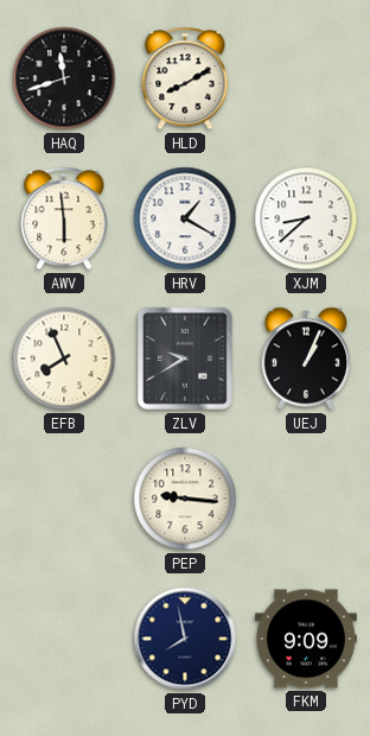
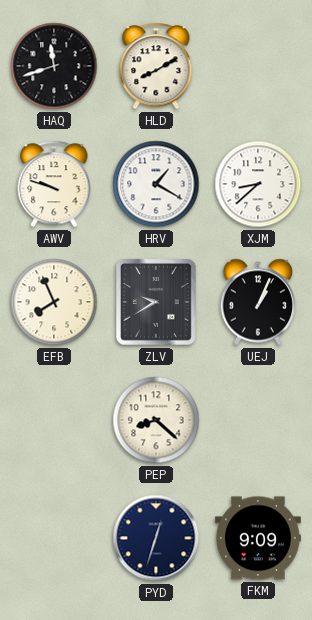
AWV: 5:59 -> 9:48 (54, 184)
PEP: 9:16 -> 8:22 (156, 420)
PYD: 7:58 -> 12:33 (156, 538)
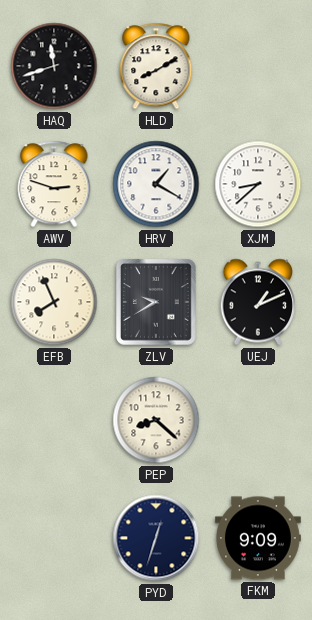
AWV: 9:48 -> 2:48 (54, 184)
UEJ: 1:04 -> 1:11 (258, 302)
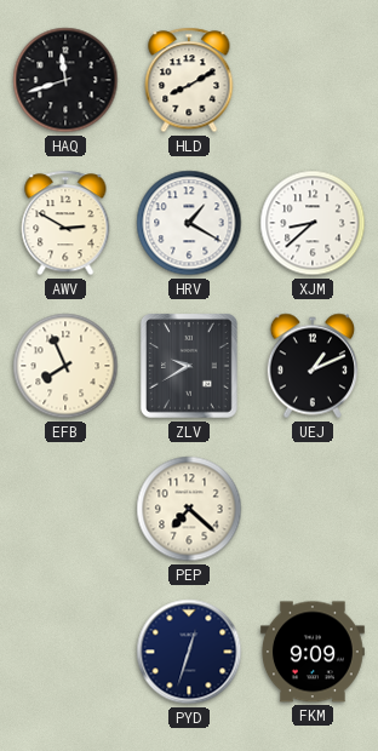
AWV: 2:48 -> 2:50 (65, 223)
PEP: 8:22 -> 7:22 (189, 509)
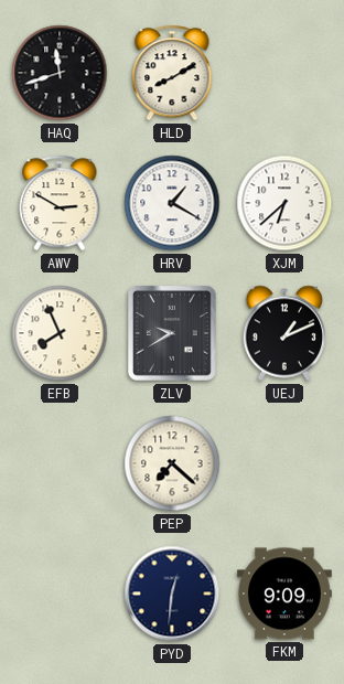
XJM: 8:38 -> 6:38 (284, 203)
PYD: 12:33 -> 12:31 (172, 594)
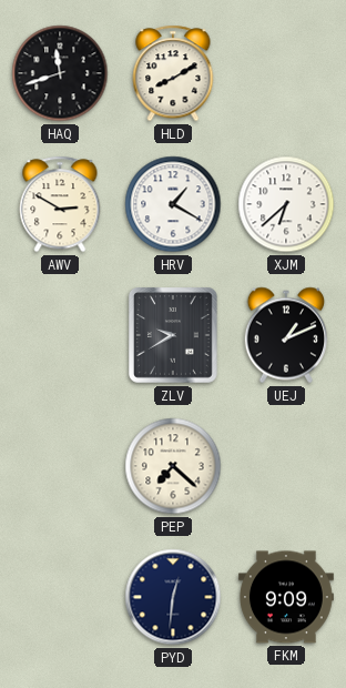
EFB: 7:56 -> none (60, 333)
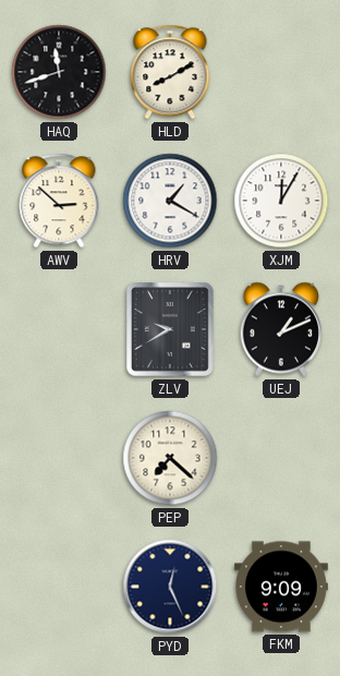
AWV: 2:50 -> 2:52 (59, 201)
XJM: 6:38 -> 12:05 (281, 201)
PYD: 12:31 -> 12:26 (170, 587)
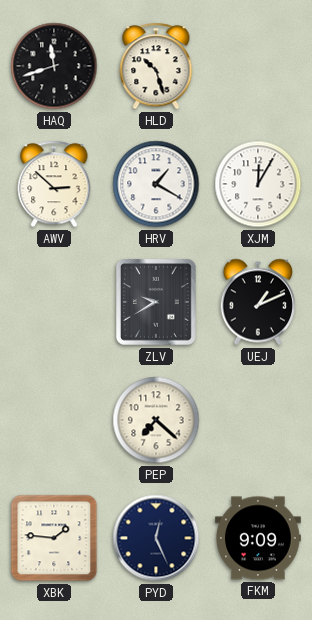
HLD: 8:10 -> 10:27 (156, 66)
XBK: none -> 1:46 (54, 538)
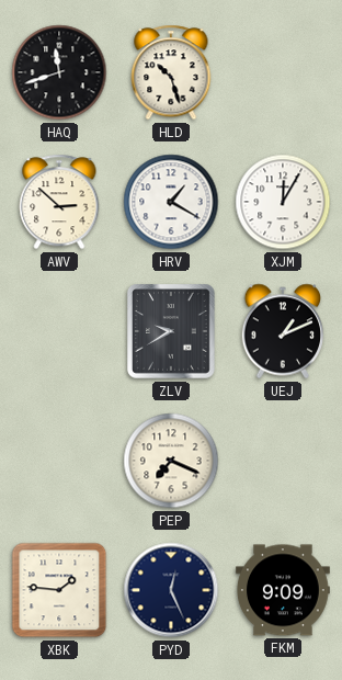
PEP: 7:22 -> 7:19 (171, 461)
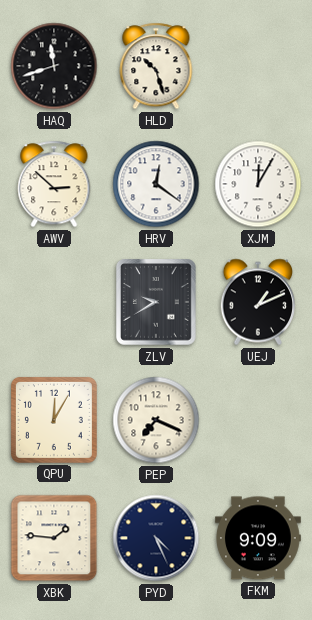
HRV: 1:20 -> 12:21 (156, 184)
QPU: none -> 12:05 (54, 420)
PYD: 12:26 -> 4:26 (156, 538)
